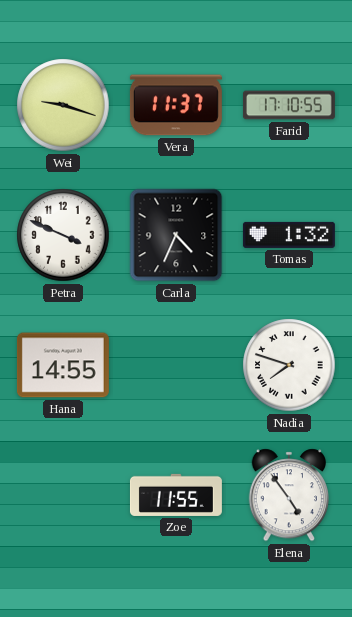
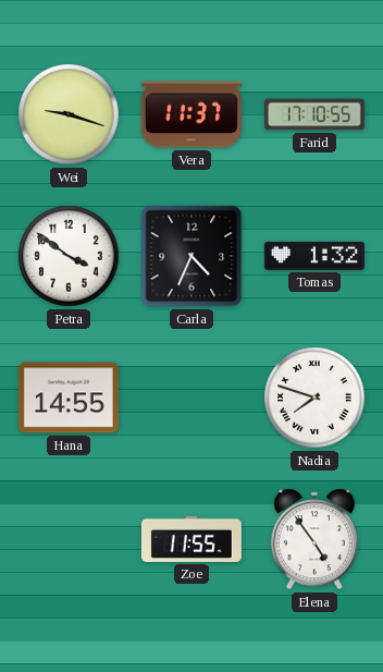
Petra: 3:49 -> 3:51 (69, 256)
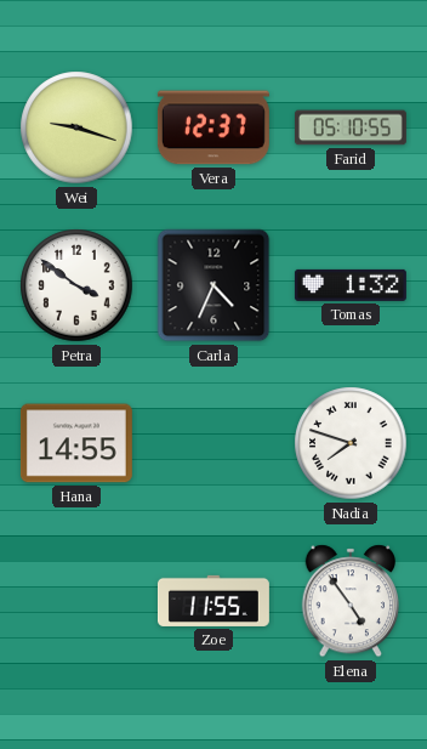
Vera: 11:37 -> 12:37 (213, 127)
Farid: 17:10 -> 05:10 (351, 127)
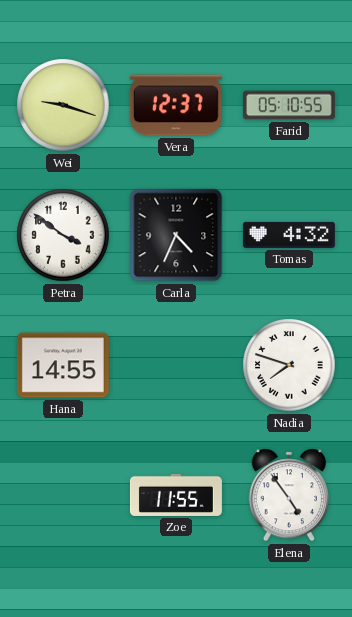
Tomas: 1:32 -> 4:32 (289, 235)
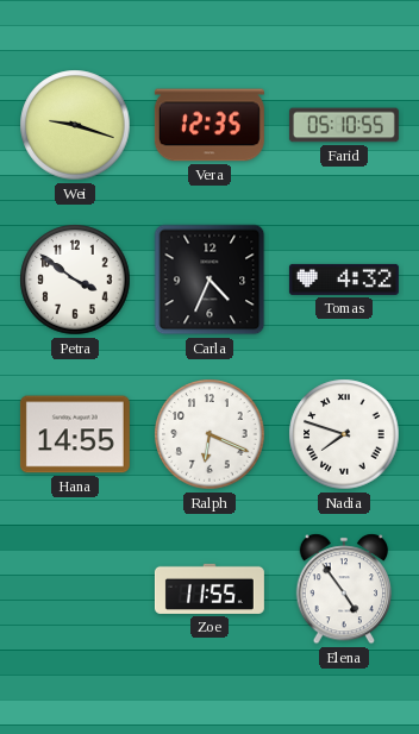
Vera: 12:37 -> 12:35 (209, 125)
Ralph: none -> 6:19 (209, 434)
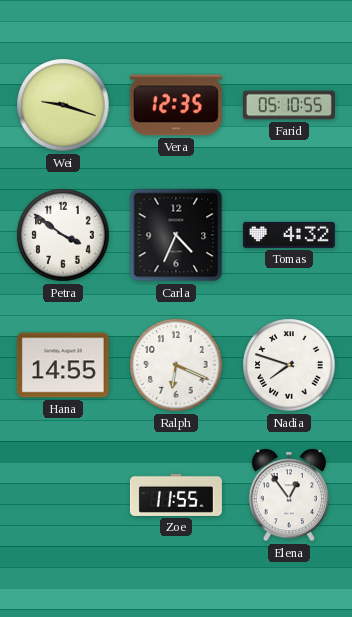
Elena: 4:54 -> 12:54 (288, 495)
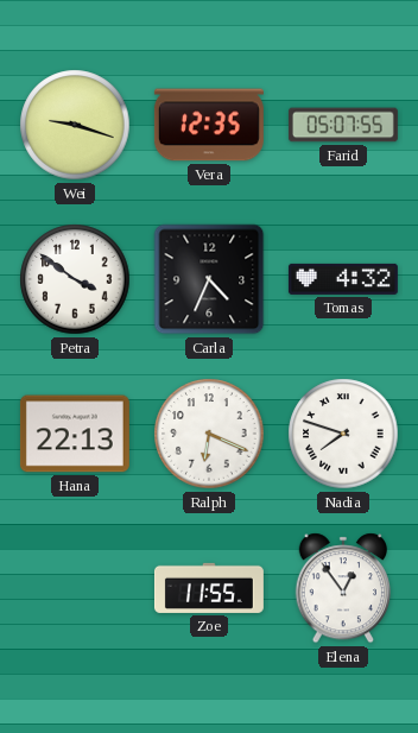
Farid: 05:10 -> 05:07 (343, 125)
Hana: 14:55 -> 22:13 (75, 434)
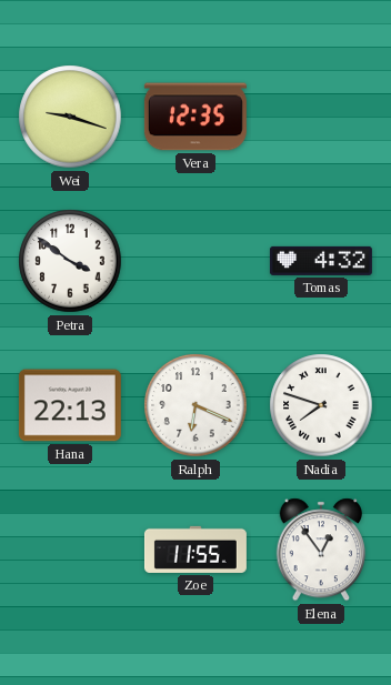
Farid: 05:07 -> none (343, 125)
Carla: 4:34 -> none (209, 279)
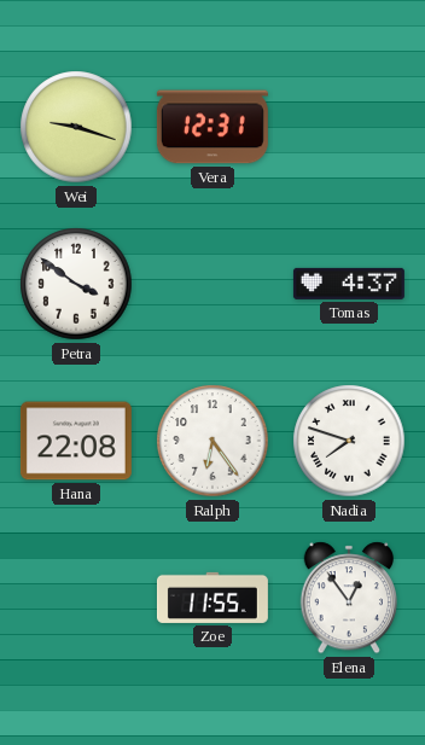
Vera: 12:35 -> 12:31 (212, 127)
Tomas: 4:32 -> 4:37 (349, 284)
Hana: 22:13 -> 22:08 (76, 441)
Ralph: 6:19 -> 6:24 (212, 441)
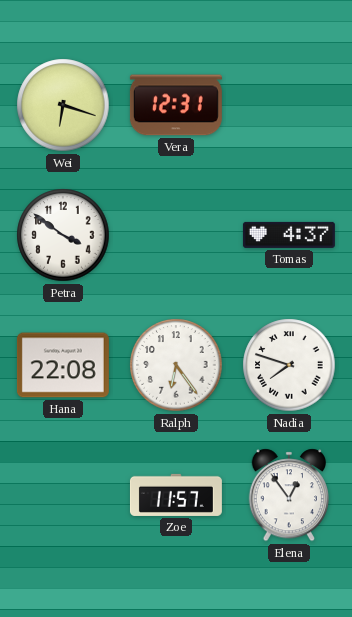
Wei: 9:18 -> 6:18 (63, 105)
Zoe: 11:55 -> 11:57 (176, 495)
